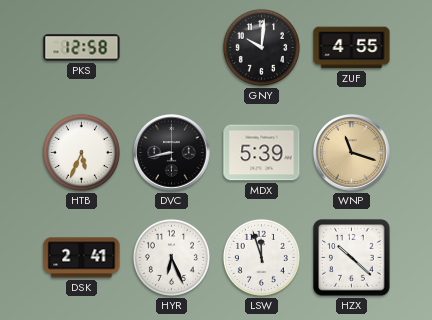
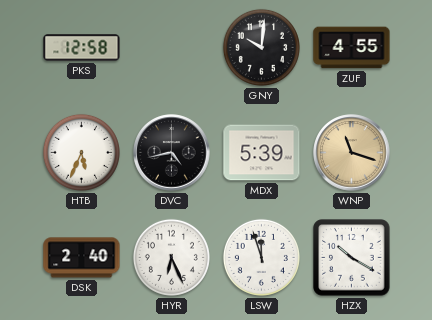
DVC: 8:43 -> 4:43 (172, 153)
DSK: 2:41 -> 2:40 (82, 258)
HZX: 10:22 -> 10:20 (352, 258)
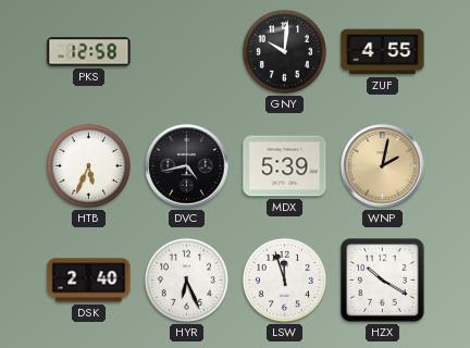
WNP: 11:18 -> 2:02 (383, 166)
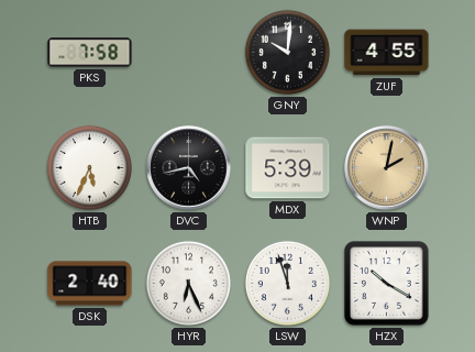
PKS: 12:58 -> 7:58 (90, 53)
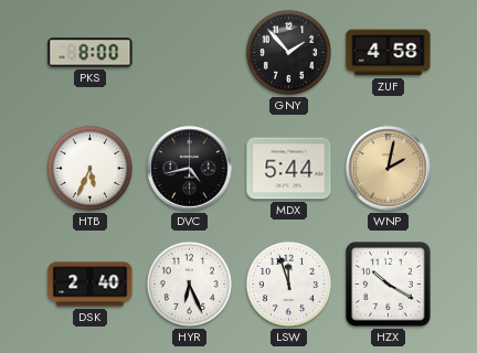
PKS: 7:58 -> 8:00 (91, 53)
GNY: 10:01 -> 1:53 (288, 52)
ZUF: 4:55 -> 4:58 (389, 53)
MDX: 5:39 -> 5:44 (289, 169)
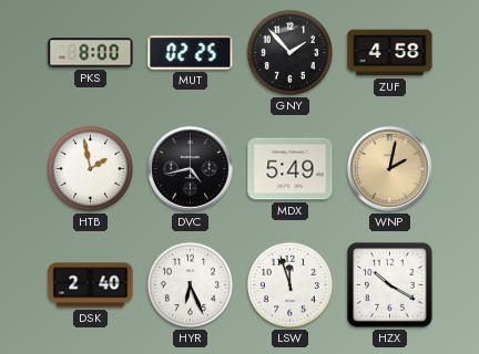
MUT: none -> 02:25 (191, 53)
HTB: 5:34 -> 1:58 (90, 168)
MDX: 5:44 -> 5:49 (291, 169)
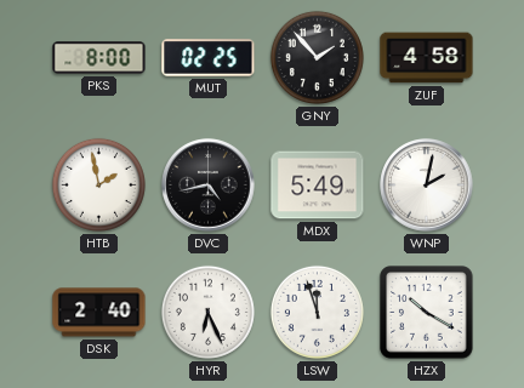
WNP dial: champagne -> white (427, 186)
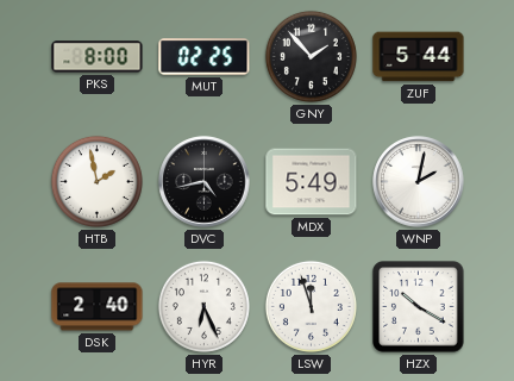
ZUF: 4:58 -> 5:44 (419, 57)
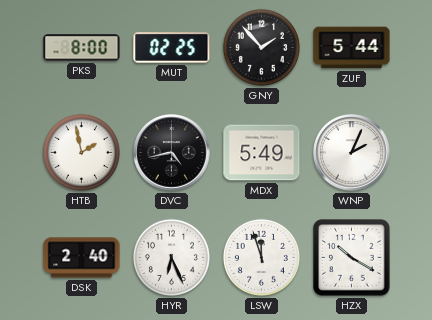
WNP: 2:02 -> 2:04 (352, 153)
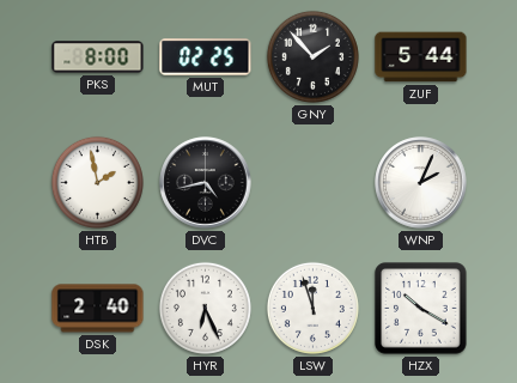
MDX: 5:49 -> none (262, 153)
